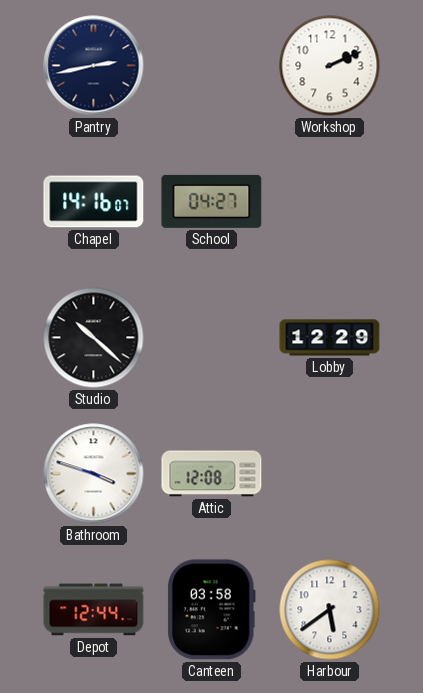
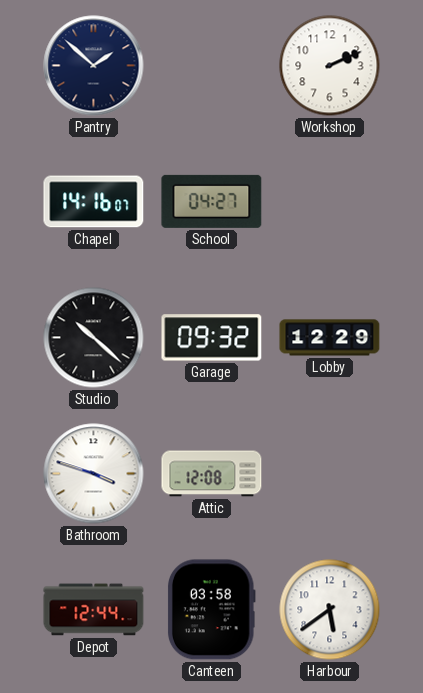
Pantry: 2:43 -> 1:52 (94, 66)
Garage: none -> 09:32 (212, 338)
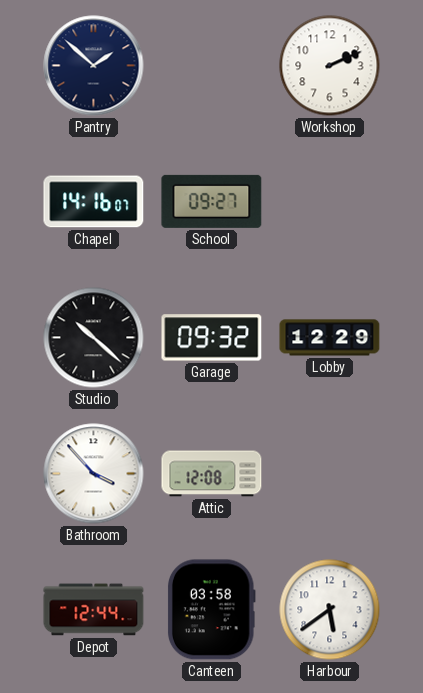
School: 04:27 -> 09:27 (212, 201)
Bathroom: 3:48 -> 3:53 (94, 474)
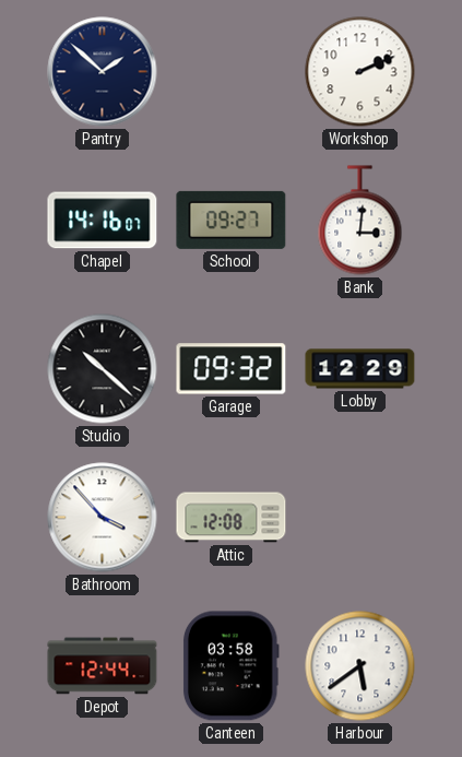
Bank: none -> 3:01 (360, 221)
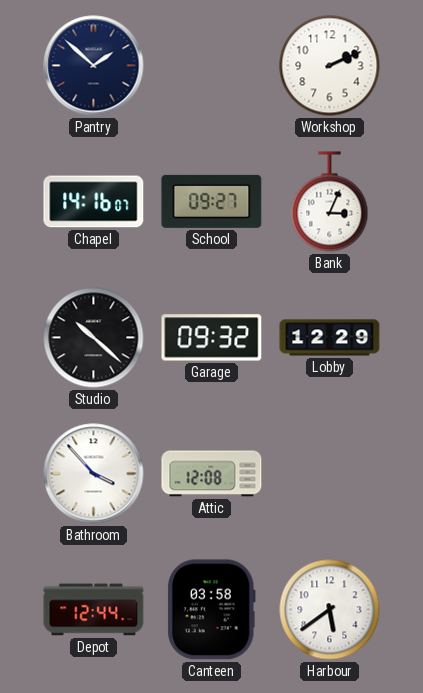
Bank: 3:01 -> 3:04 (330, 202)
